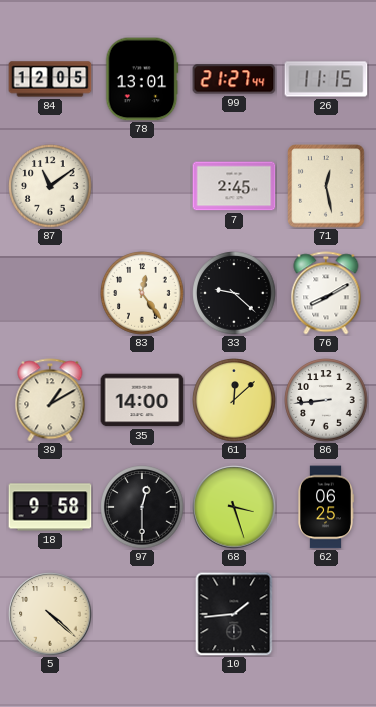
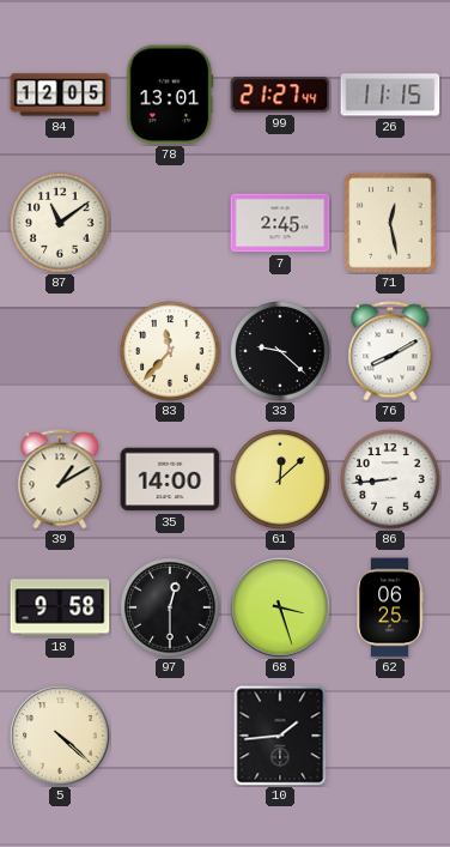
83: 12:24 -> 11:37 (170, 351)
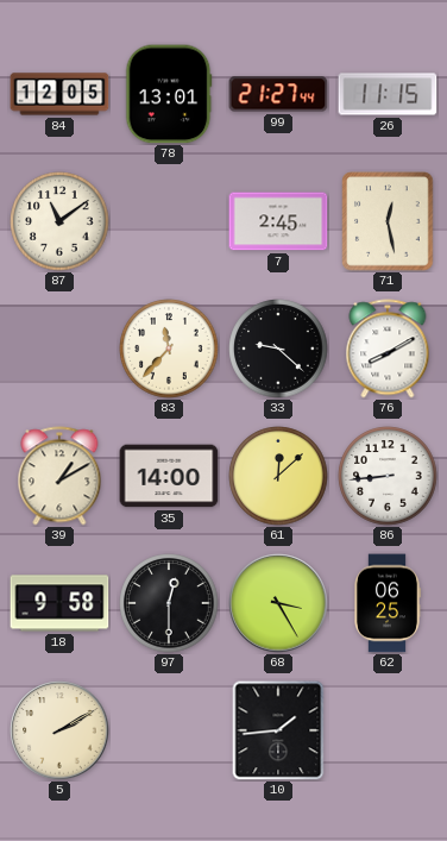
68: 3:27 -> 3:25 (278, 603)
5: 4:22 -> 2:10 (59, 730)
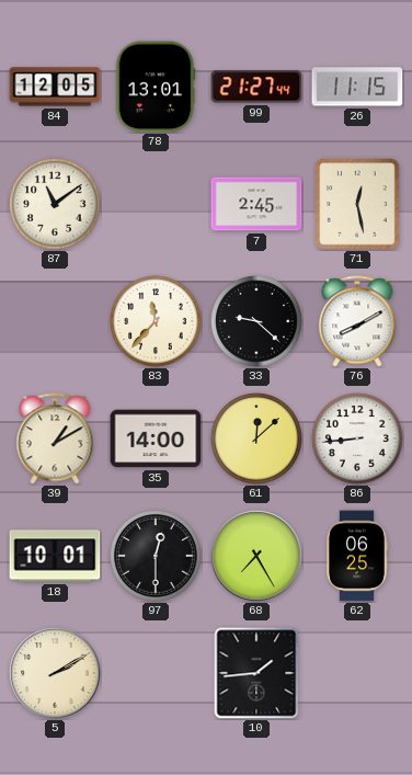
18: 9:58 -> 10:01 (55, 556)
68: 3:25 -> 7:25 (256, 556)
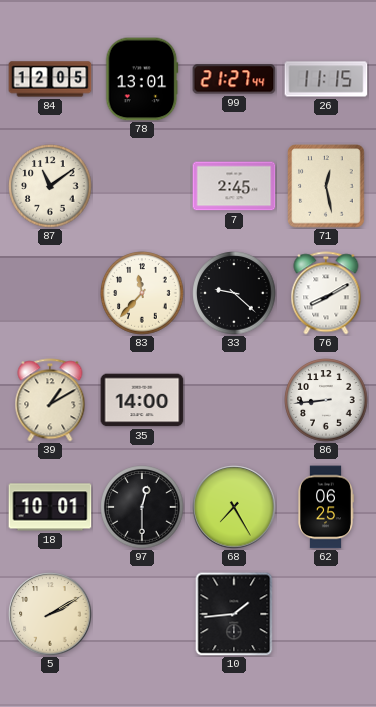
61: 12:08 -> none (256, 438)
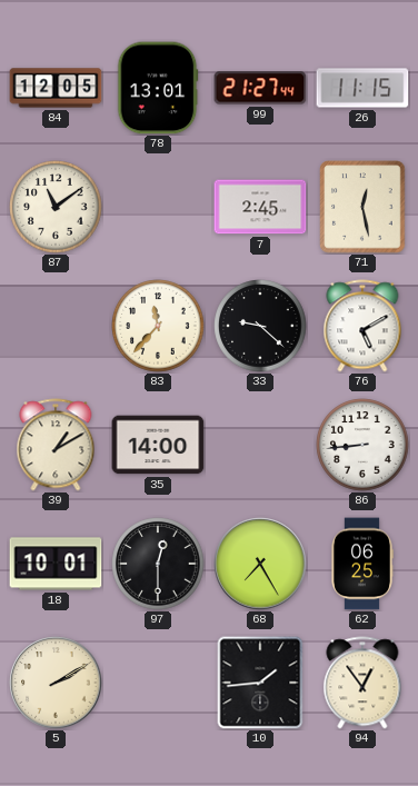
76: 8:10 -> 5:10 (362, 326)
94: none -> 12:54 (362, 683)
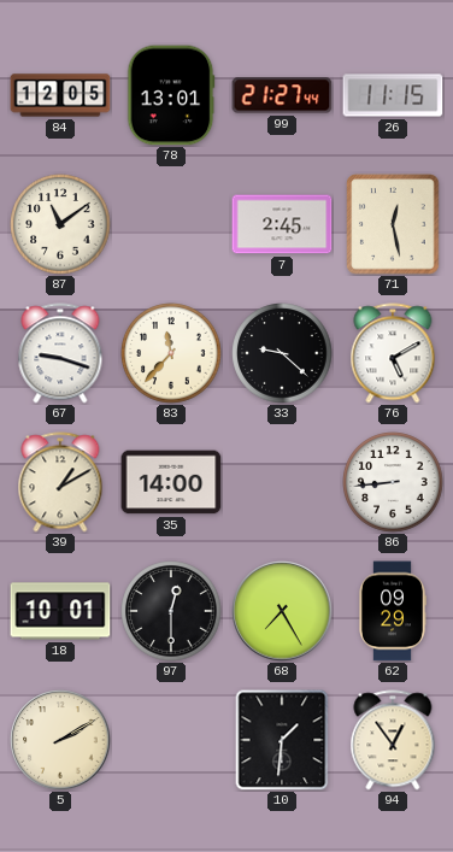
67: none -> 9:18 (60, 353)
62: 06:25 -> 09:29 (393, 611)
10: 1:44 -> 1:31 (282, 740)
